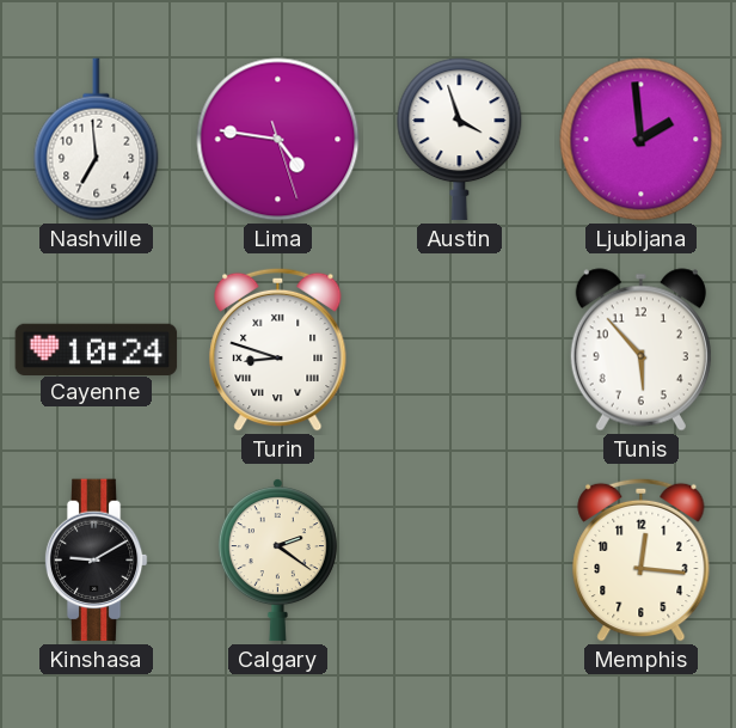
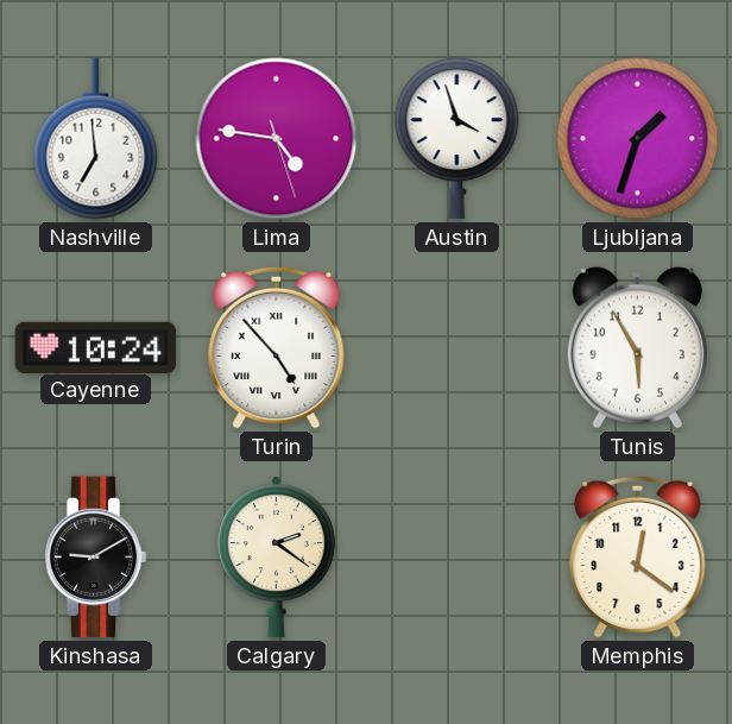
Ljubljana: 1:59 -> 1:33 (638, 139)
Turin: 8:48 -> 4:53 (277, 347)
Tunis: 5:53 -> 5:55 (637, 348)
Memphis: 12:16 -> 12:21 (638, 556)
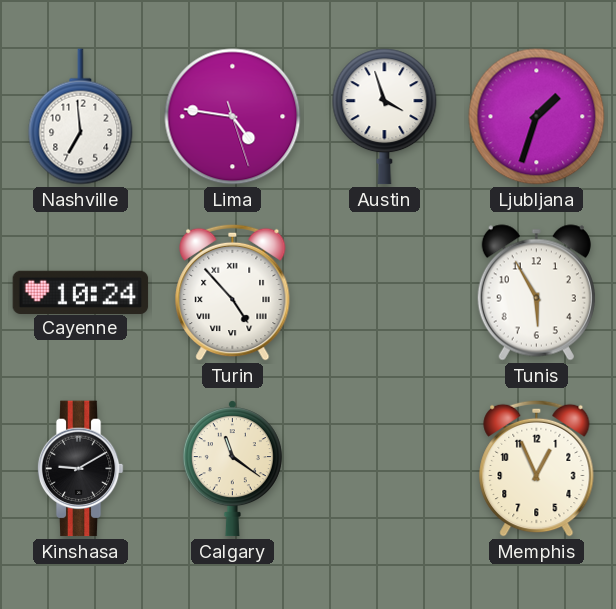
Calgary: 2:21 -> 11:21 (232, 469)
Memphis: 12:21 -> 12:56 (537, 468)
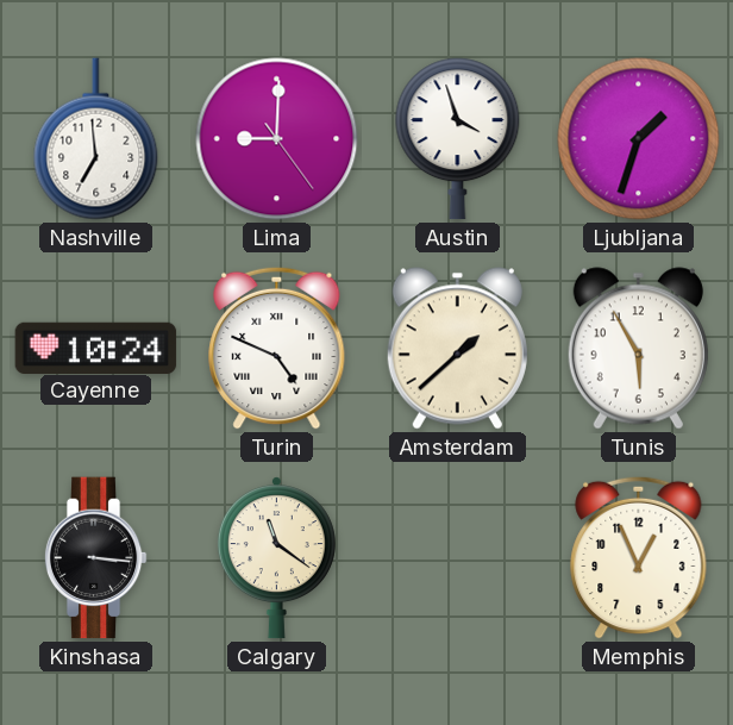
Lima: 4:46 -> 9:00 (277, 139)
Turin: 4:53 -> 4:49 (277, 348)
Amsterdam: none -> 1:38 (457, 349)
Kinshasa: 9:10 -> 3:16 (95, 558)
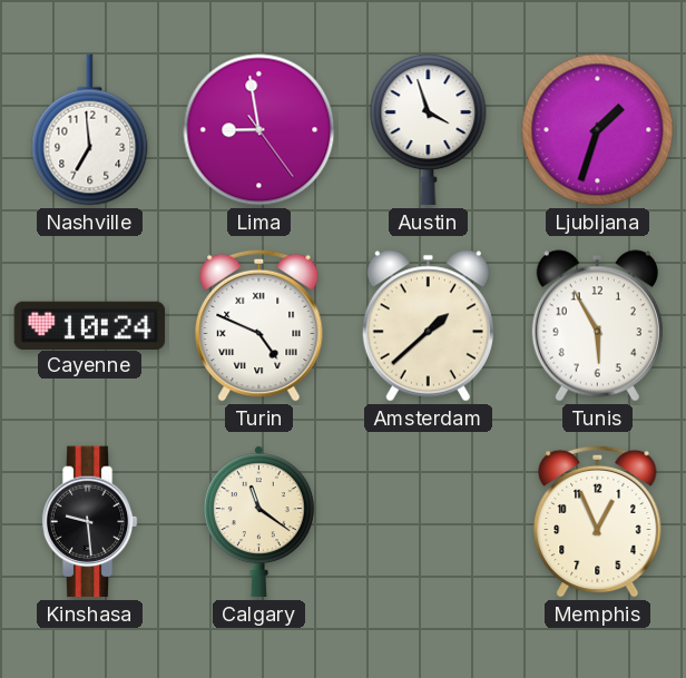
Lima: 9:00 -> 8:58 (259, 130)
Kinshasa: 3:16 -> 9:29 (89, 522)
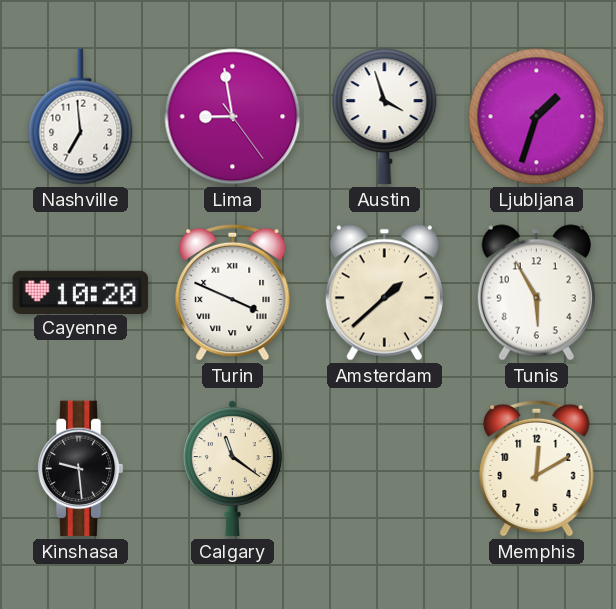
Cayenne: 10:24 -> 10:20 (81, 292)
Turin: 4:49 -> 3:49 (233, 292)
Memphis: 12:56 -> 12:10 (537, 468)
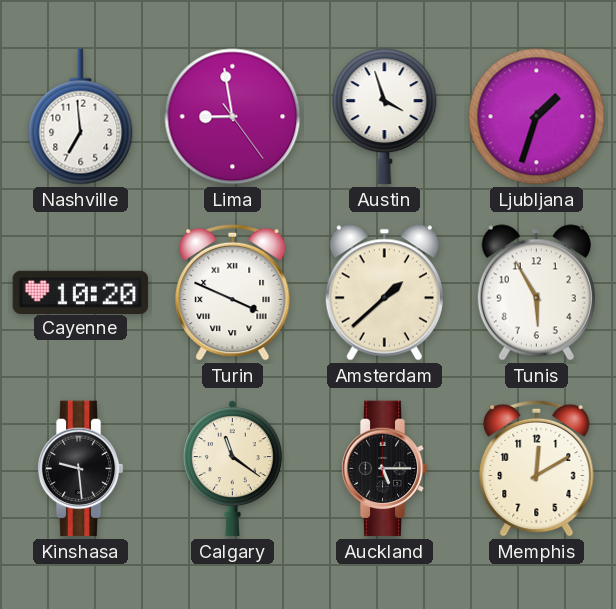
Auckland: none -> 5:15 (384, 469)
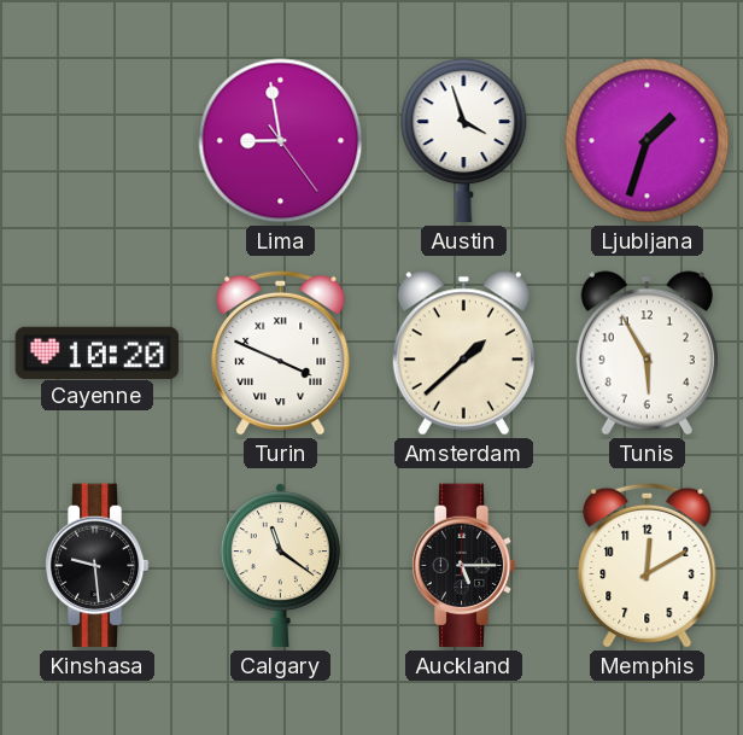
Nashville: 6:59 -> none (81, 117)
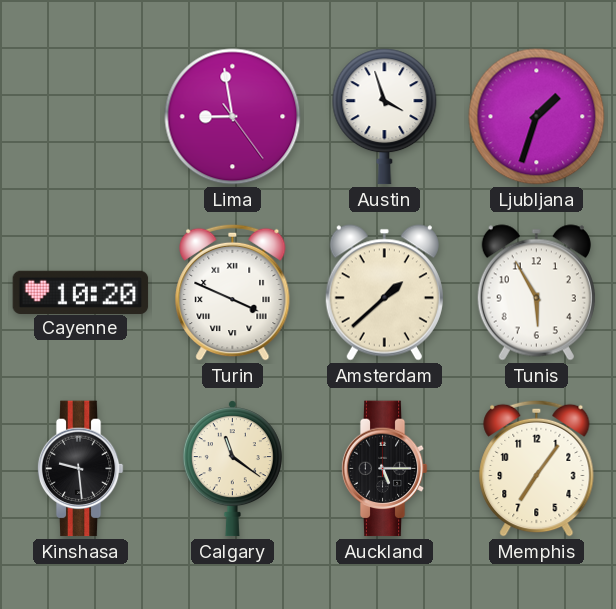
Memphis: 12:10 -> 7:06 (537, 468)
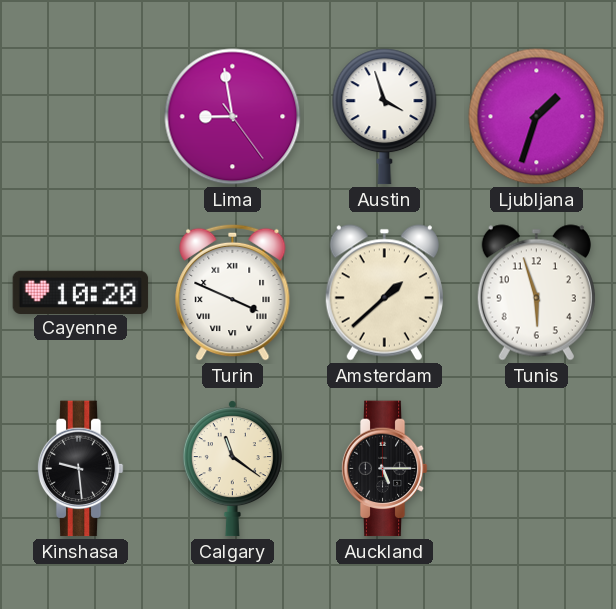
Tunis: 5:55 -> 5:57 (536, 293)
Memphis: 7:06 -> none (537, 468)
